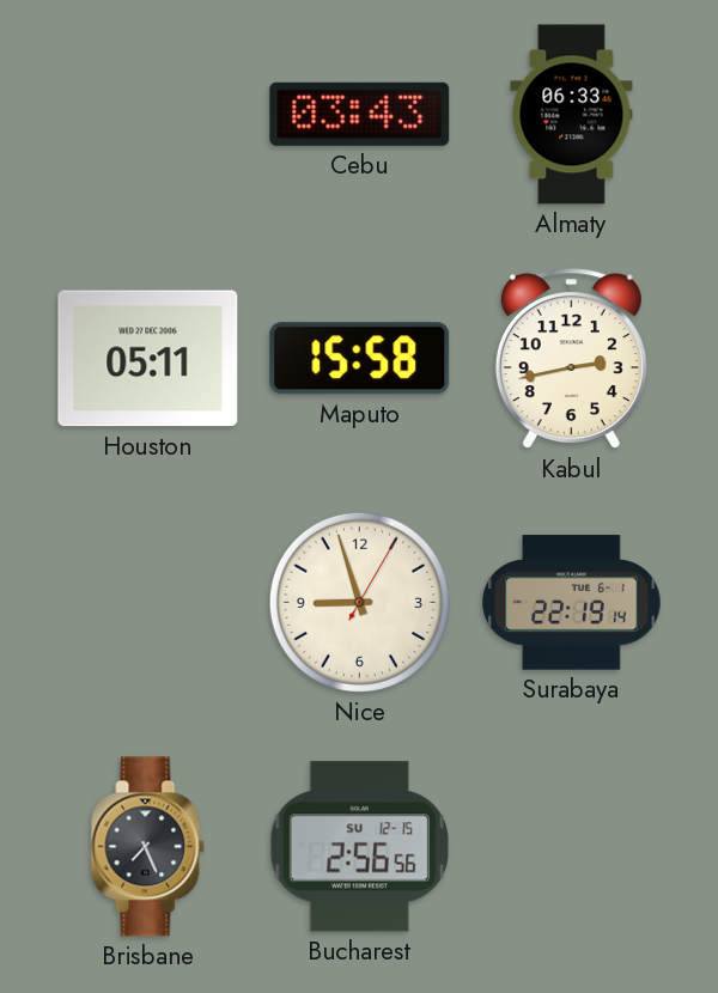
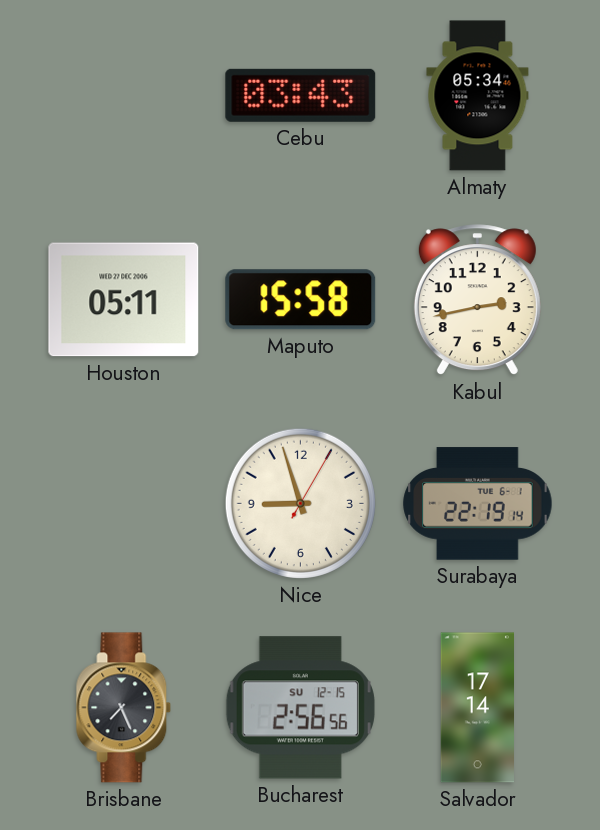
Almaty: 06:33 -> 05:34 (478, 96)
Salvador: none -> 17:14 (477, 708)
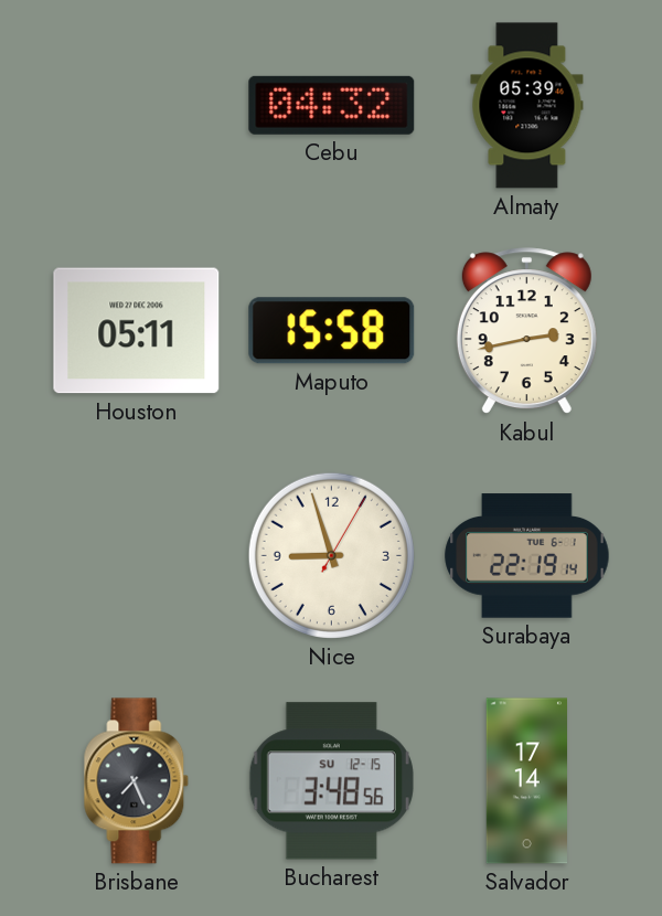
Cebu: 03:43 -> 04:32 (332, 105)
Almaty: 05:34 -> 05:39 (527, 106)
Bucharest: 2:56 -> 3:48 (331, 781)
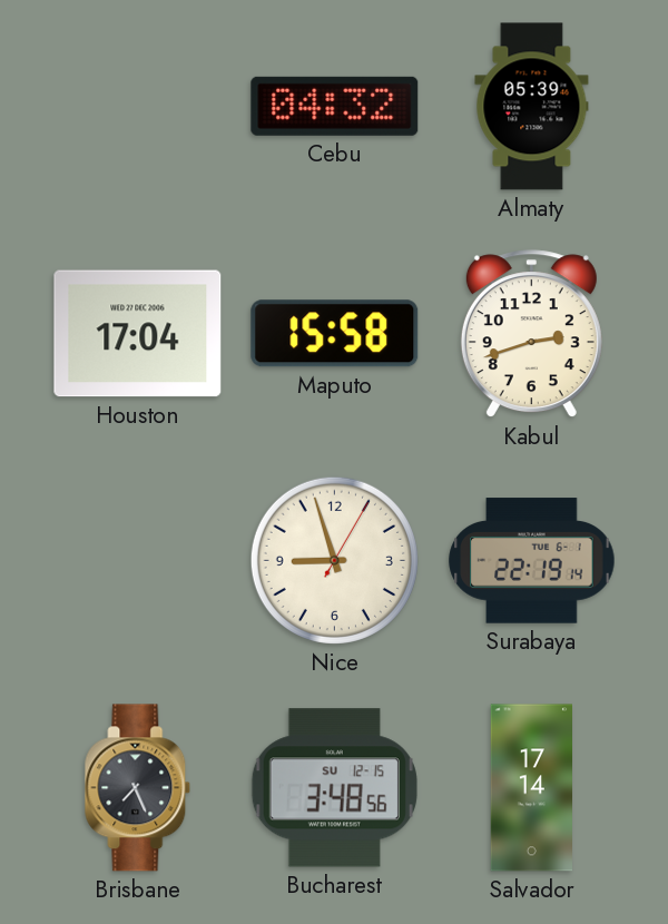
Houston: 05:11 -> 17:04 (138, 334)
Kabul: 2:43 -> 2:42 (531, 334)
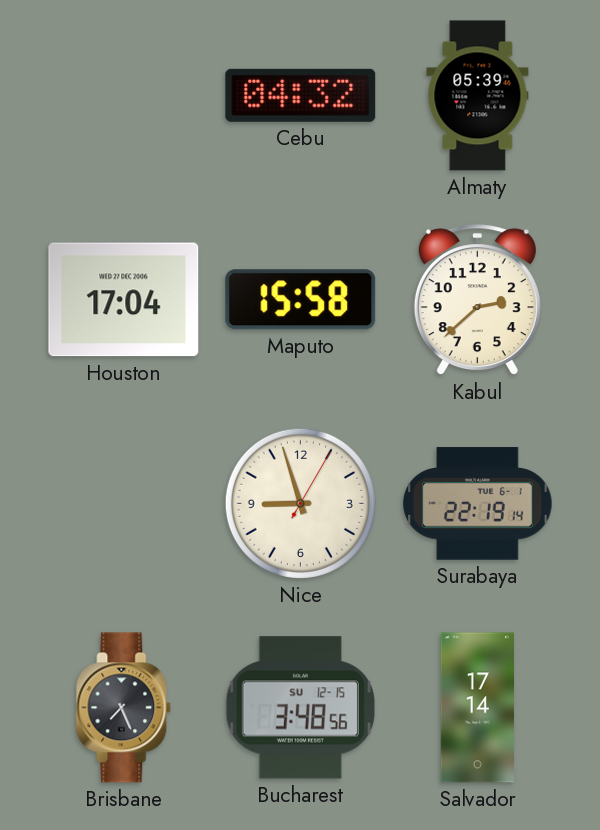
Kabul: 2:42 -> 2:38 (477, 300)
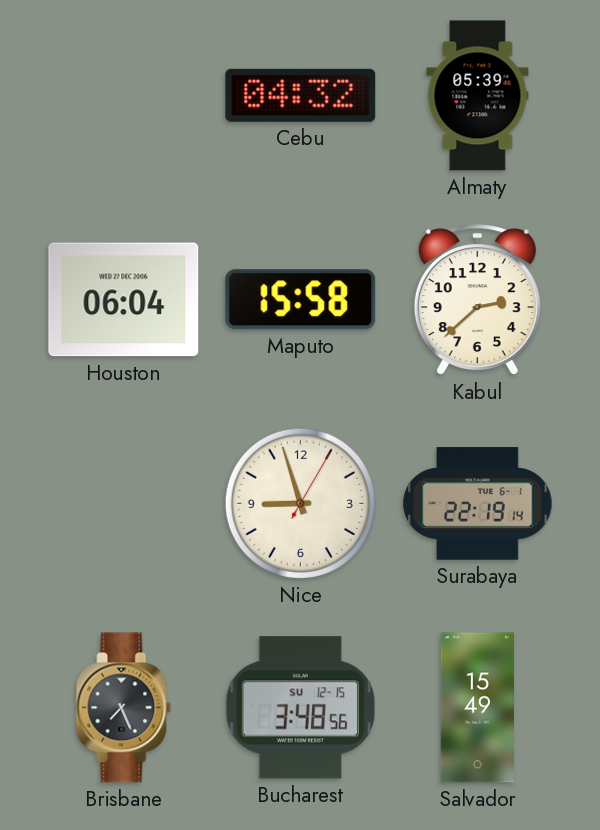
Houston: 17:04 -> 06:04 (124, 300)
Salvador: 17:14 -> 15:49 (477, 708)
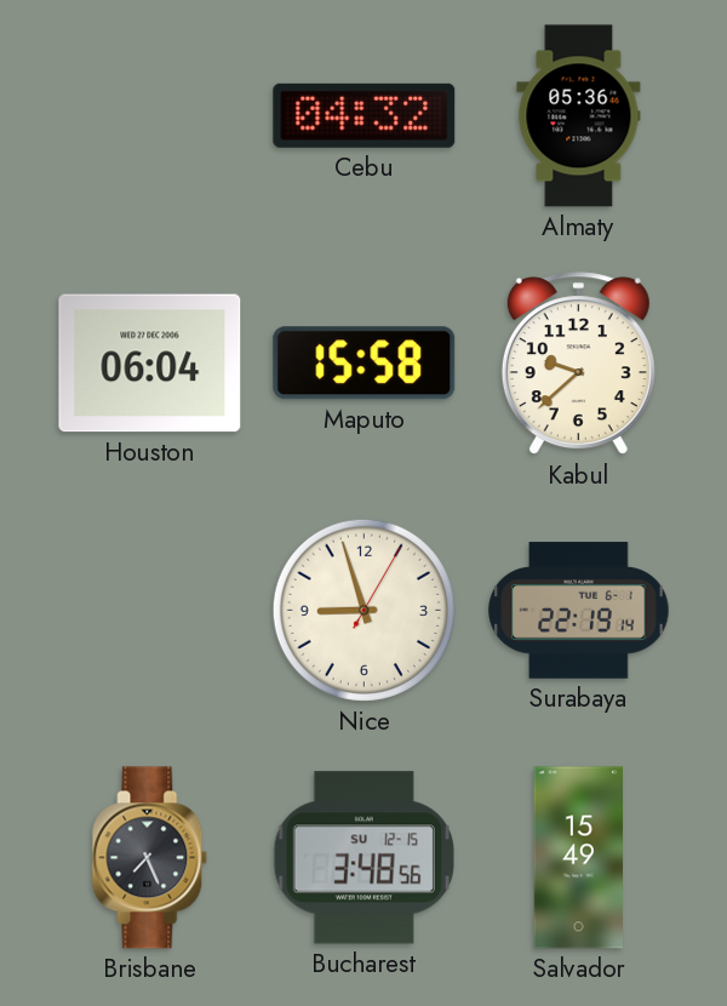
Almaty: 05:39 -> 05:36 (579, 116)
Kabul: 2:38 -> 9:38 (578, 364)
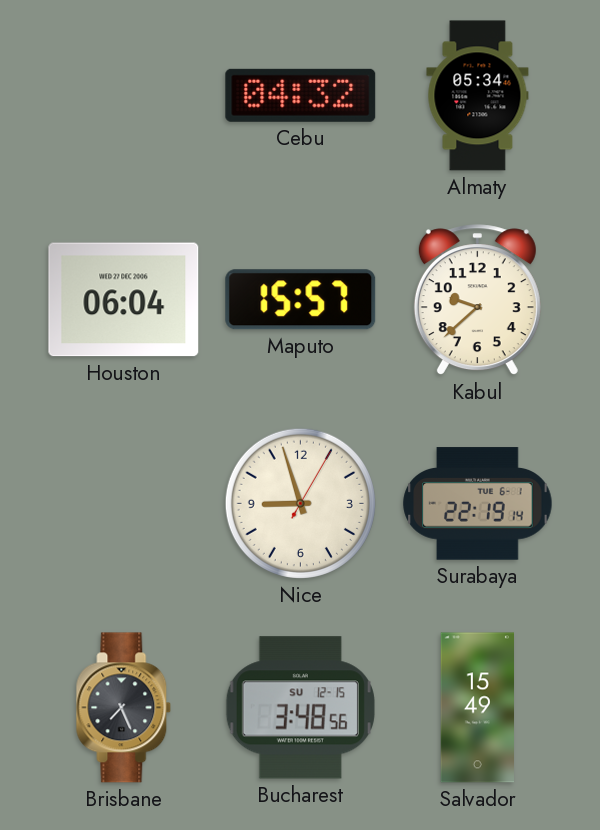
Almaty: 05:36 -> 05:34 (478, 96)
Maputo: 15:58 -> 15:57 (301, 300)
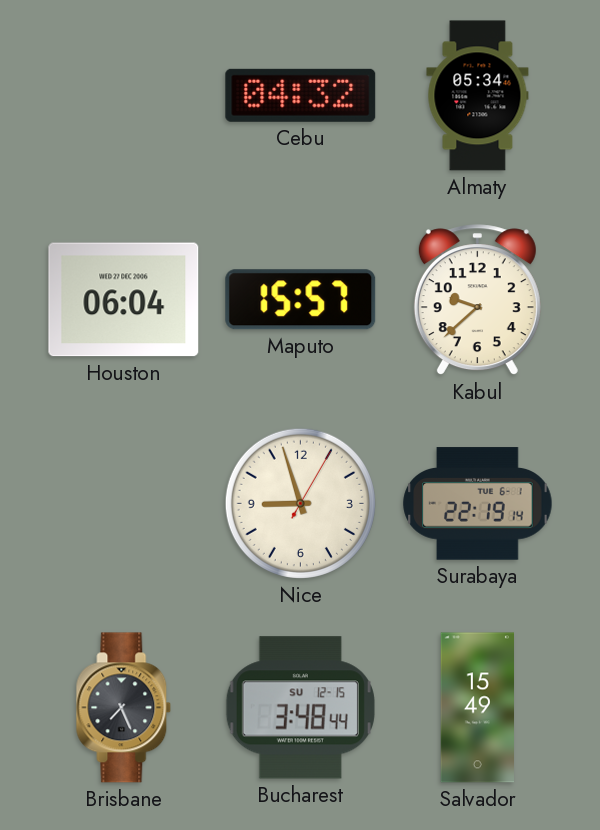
Bucharest: 3:48:56 -> 3:48:44 (300, 708)
